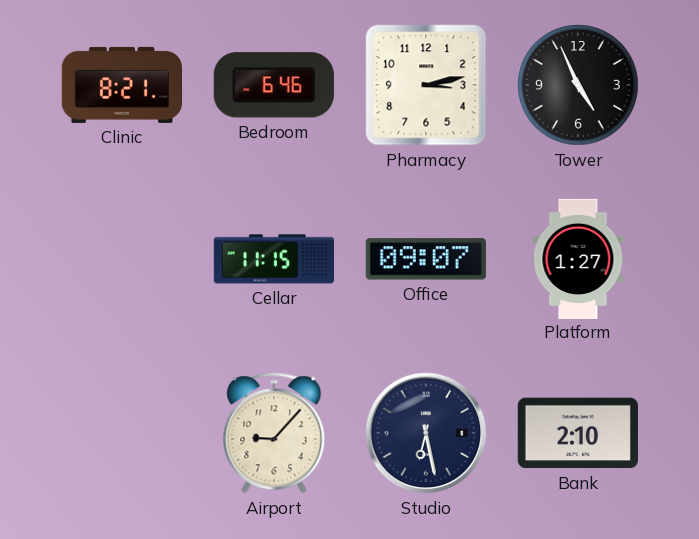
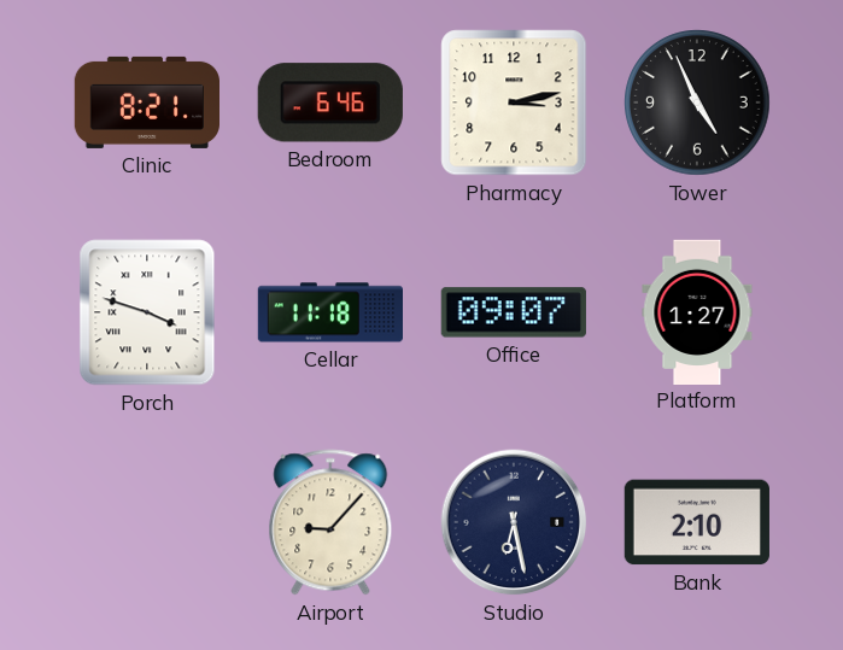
Porch: none -> 3:48 (147, 312)
Cellar: 11:15 -> 11:18 (329, 312)
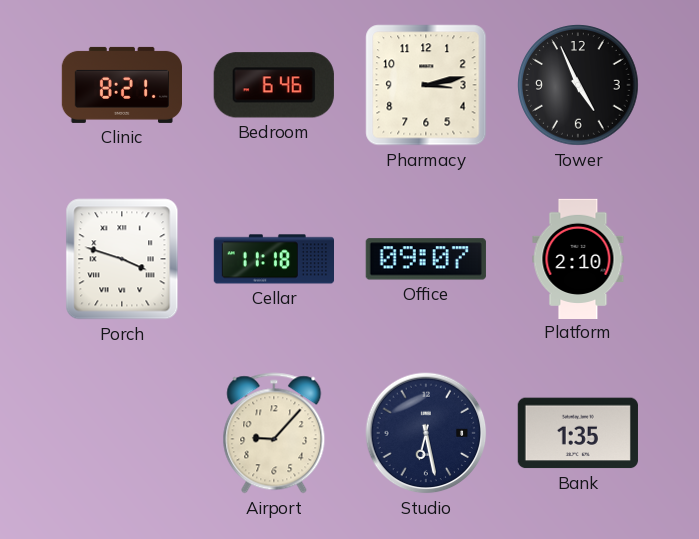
Platform: 1:27 -> 2:10 (578, 258)
Bank: 2:10 -> 1:35 (578, 433)
